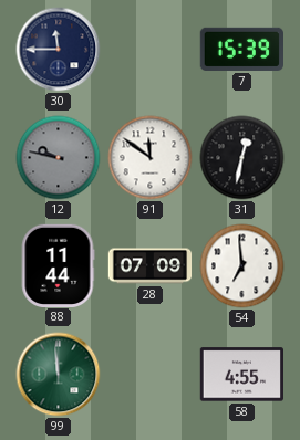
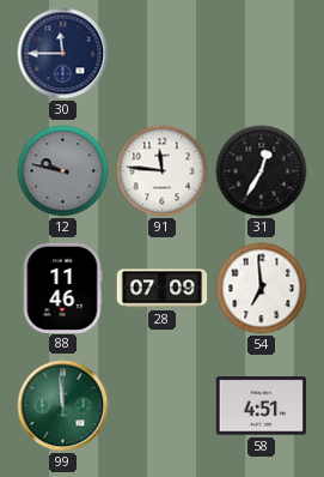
7: 15:39 -> none (241, 49)
91: 11:51 -> 11:46 (163, 171)
31: 12:32 -> 12:35 (262, 171)
88: 11:44 -> 11:46 (62, 288)
58: 4:55 -> 4:51 (261, 406)
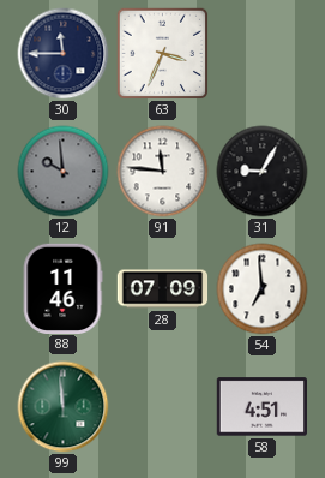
63: none -> 3:34 (163, 54)
12: 9:47 -> 9:59 (64, 172)
31: 12:35 -> 9:05 (263, 172)
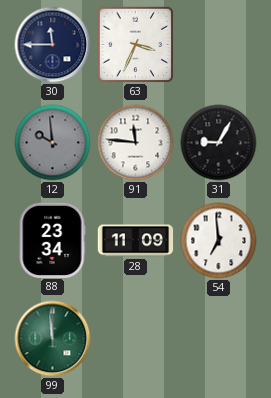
88: 11:46 -> 23:34 (52, 240)
28: 07:09 -> 11:09 (136, 241)
58: 4:51 -> none (261, 407)
